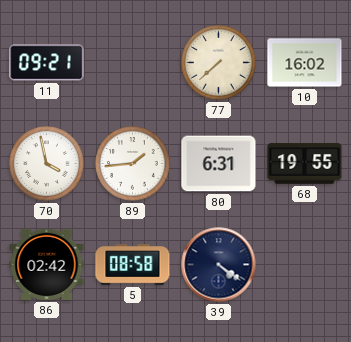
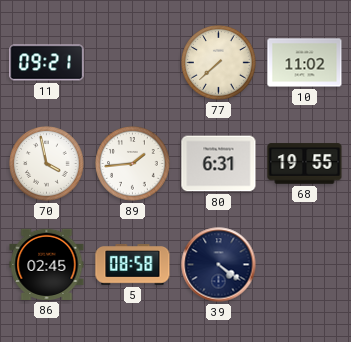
10: 16:02 -> 11:02 (305, 63)
86: 02:42 -> 02:45 (47, 264)
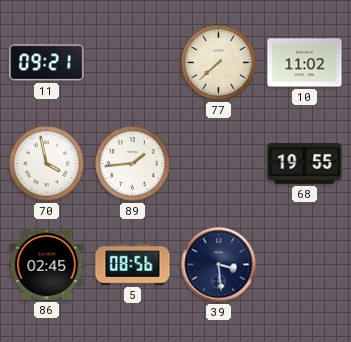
80: 6:31 -> none (219, 164)
5: 08:58 -> 08:56 (133, 265)
39: 4:21 -> 3:29 (219, 265)
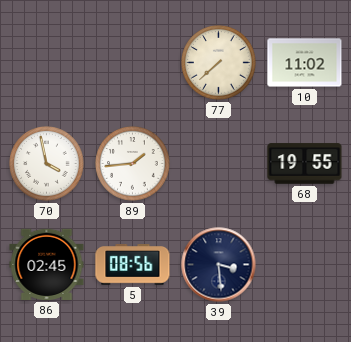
11: 09:21 -> none (47, 63)
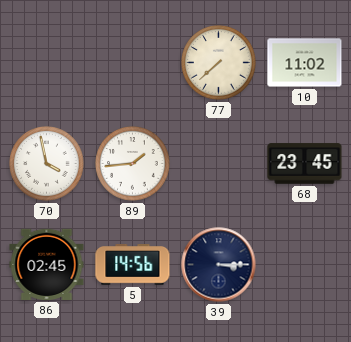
68: 19:55 -> 23:45 (305, 164)
5: 08:56 -> 14:56 (133, 265)
39: 3:29 -> 3:15 (219, 265)
